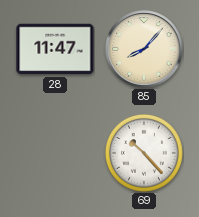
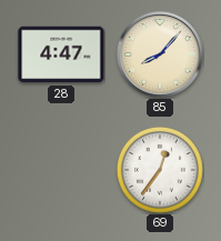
28: 11:47 -> 4:47 (61, 54)
69: 10:23 -> 12:36 (160, 170)
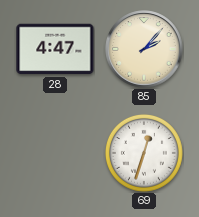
85: 8:07 -> 2:07 (144, 49)
69: 12:36 -> 12:33 (144, 153)
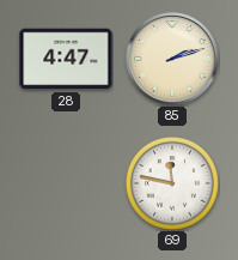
85: 2:07 -> 2:12 (172, 59)
69: 12:33 -> 11:47 (172, 183)
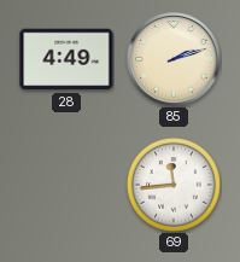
28: 4:47 -> 4:49 (66, 59)
69: 11:47 -> 11:44 (174, 185)
